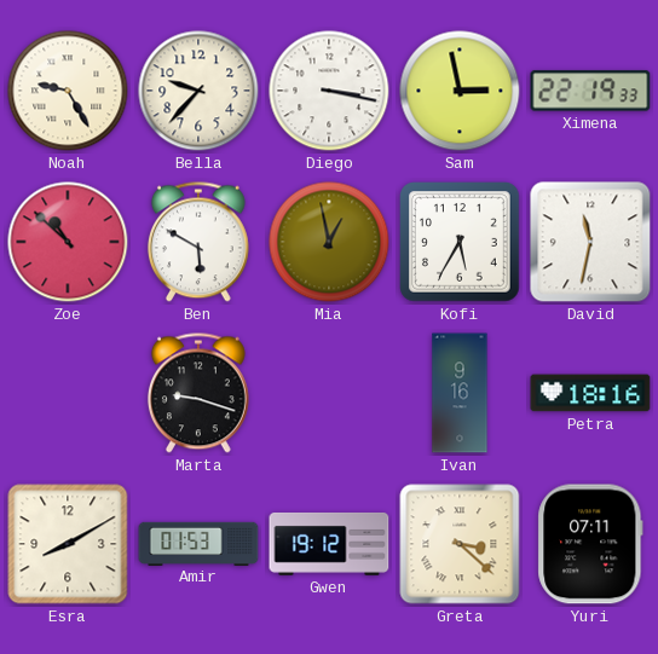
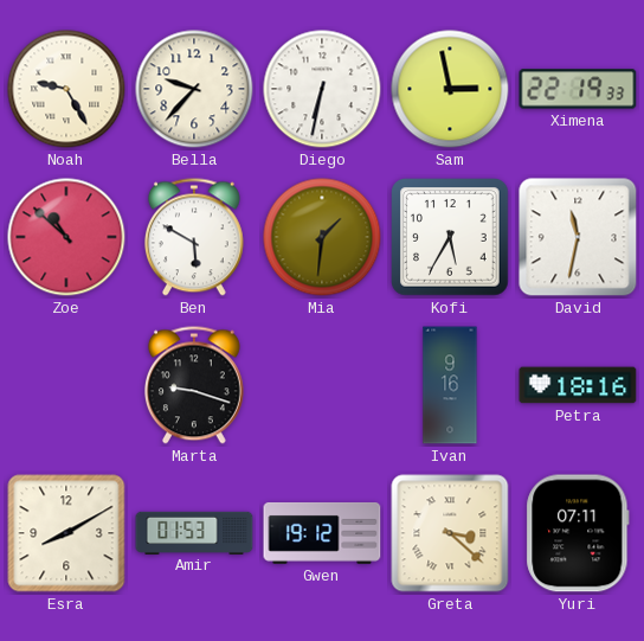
Diego: 3:17 -> 6:32 (322, 89)
Mia: 12:58 -> 1:31 (322, 237)
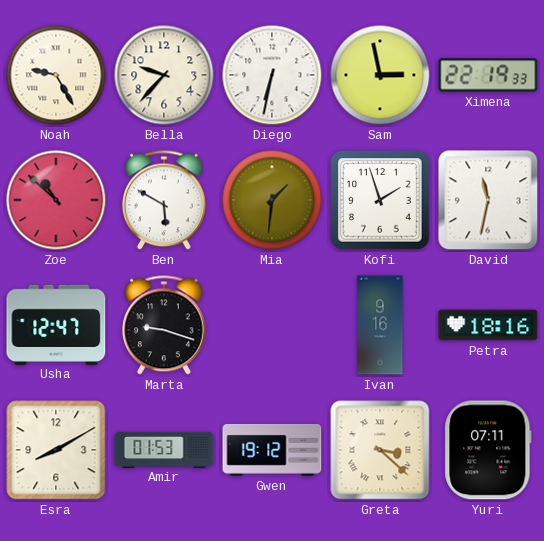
Kofi: 5:35 -> 1:57 (380, 200)
Usha: none -> 12:47 (56, 324)
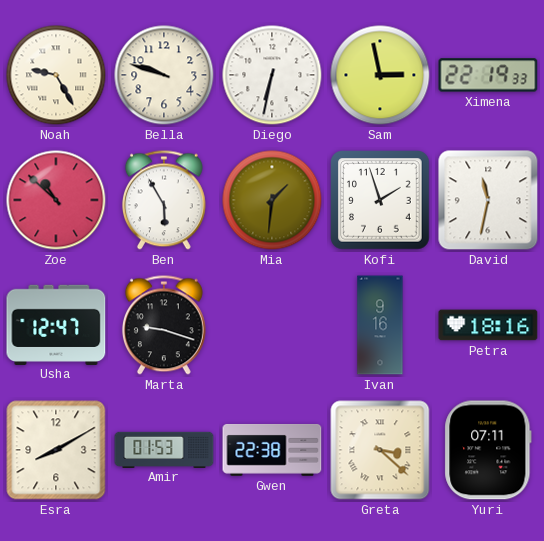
Bella: 9:37 -> 9:48 (164, 75)
Ben: 5:50 -> 5:55 (164, 200)
Gwen: 19:12 -> 22:38 (272, 450)
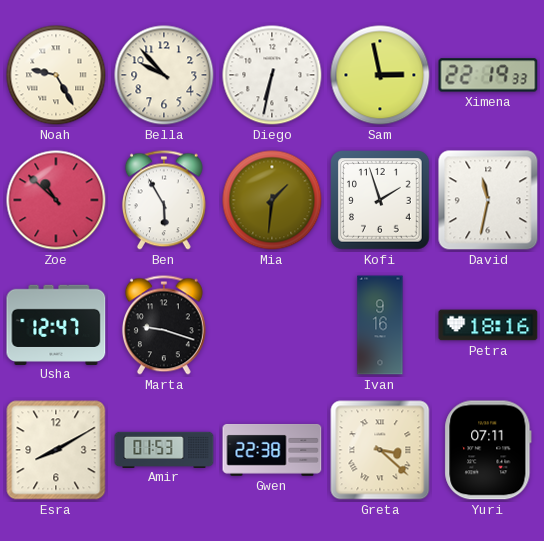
Bella: 9:48 -> 9:53 (164, 75)
